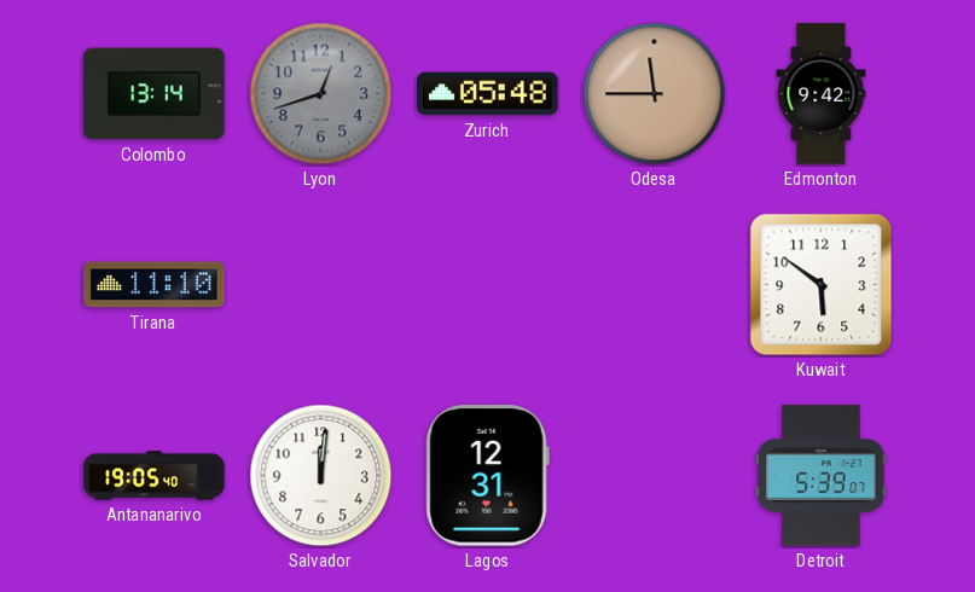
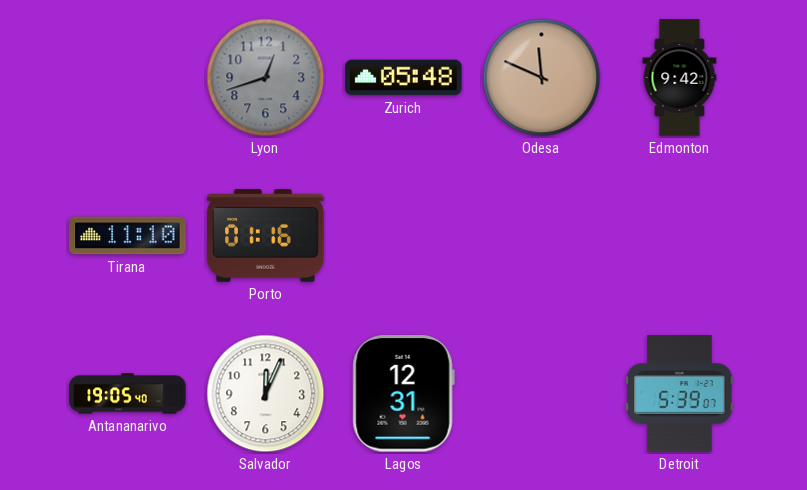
Colombo: 13:14 -> none (155, 94)
Odesa: 11:45 -> 11:49 (542, 78)
Porto: none -> 01:16 (266, 236)
Kuwait: 5:51 -> none (822, 285)
Salvador: 12:01 -> 12:04 (266, 394)
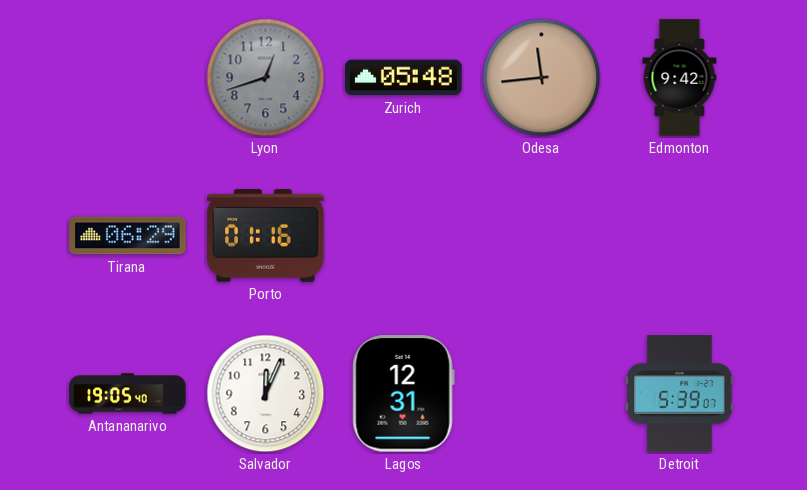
Odesa: 11:49 -> 11:44 (542, 78)
Tirana: 11:10 -> 06:29 (128, 236)
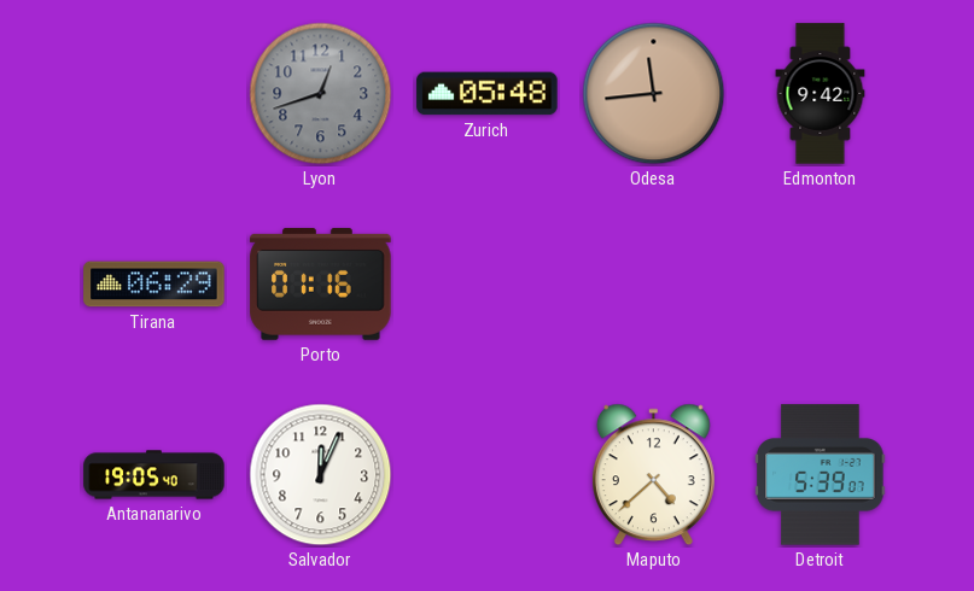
Lagos: 12:31 -> none (403, 394)
Maputo: none -> 4:38 (653, 475)
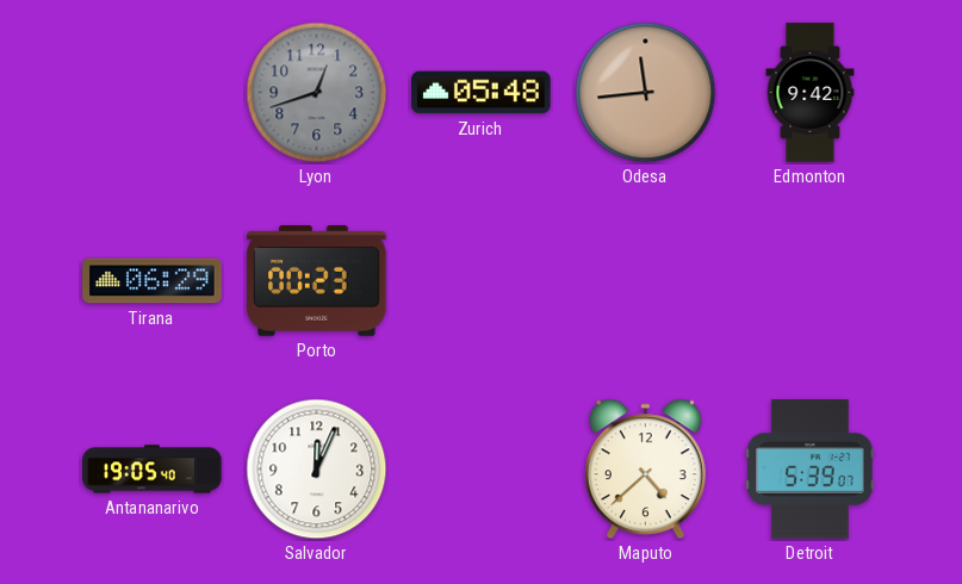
Porto: 01:16 -> 00:23 (317, 281)
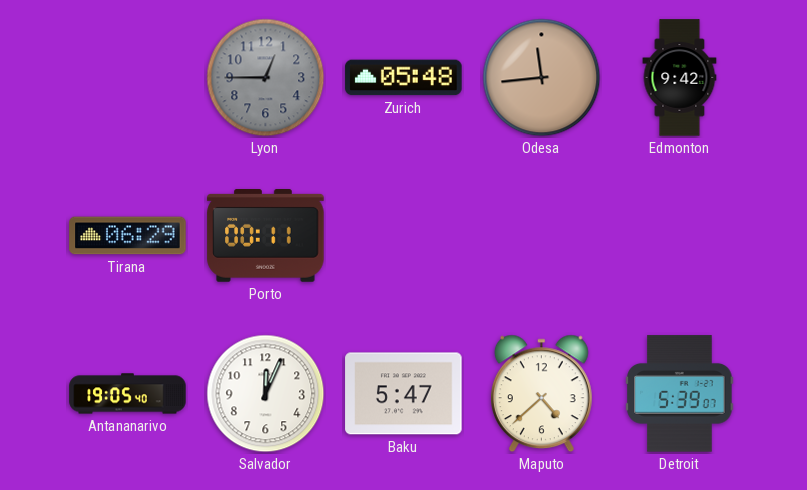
Lyon: 12:42 -> 12:45 (266, 78)
Porto: 00:23 -> 00:11 (266, 236)
Baku: none -> 5:47 (404, 394)
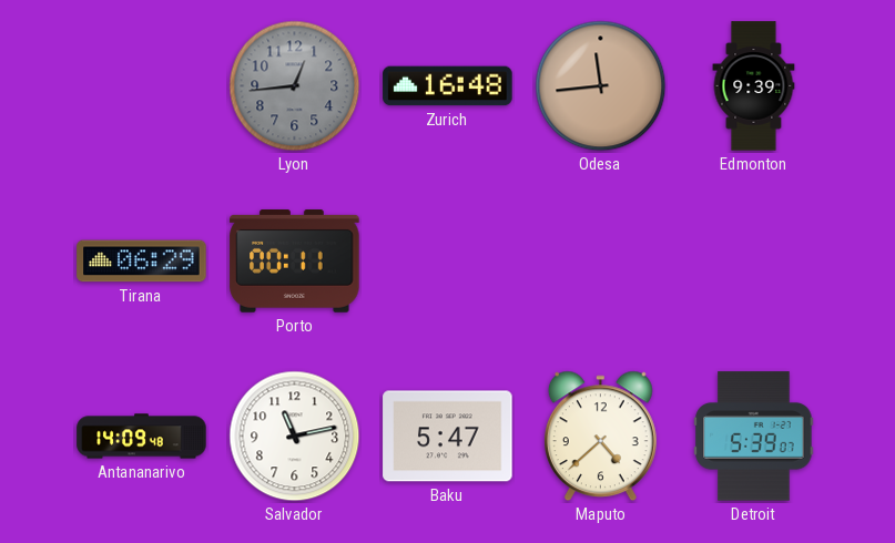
Lyon: 12:45 -> 12:44 (295, 86)
Zurich: 05:48 -> 16:48 (448, 86)
Edmonton: 9:42 -> 9:39 (754, 86)
Antananarivo: 19:05 -> 14:09 (142, 437)
Salvador: 12:04 -> 11:13 (295, 437)
